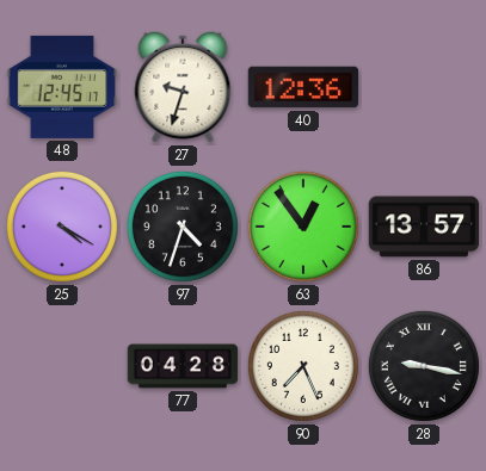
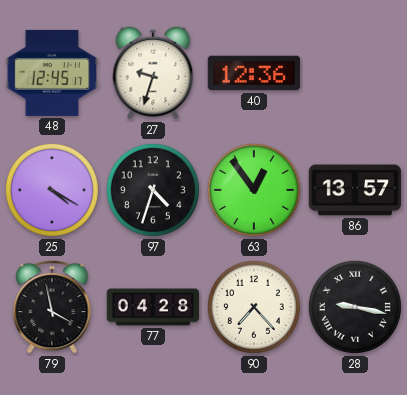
79: none -> 3:58 (52, 307)
90: 7:26 -> 7:23 (254, 307)
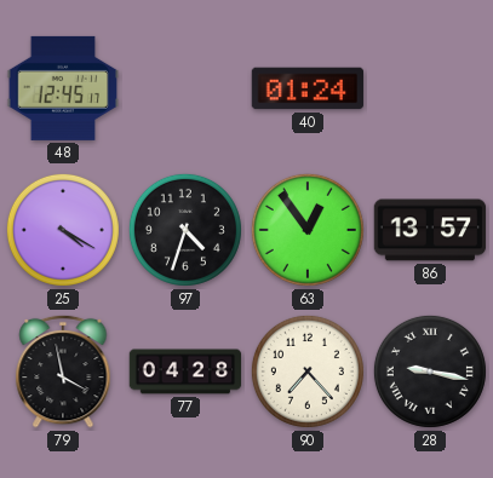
27: 9:33 -> none (153, 73)
40: 12:36 -> 01:24 (308, 88)
